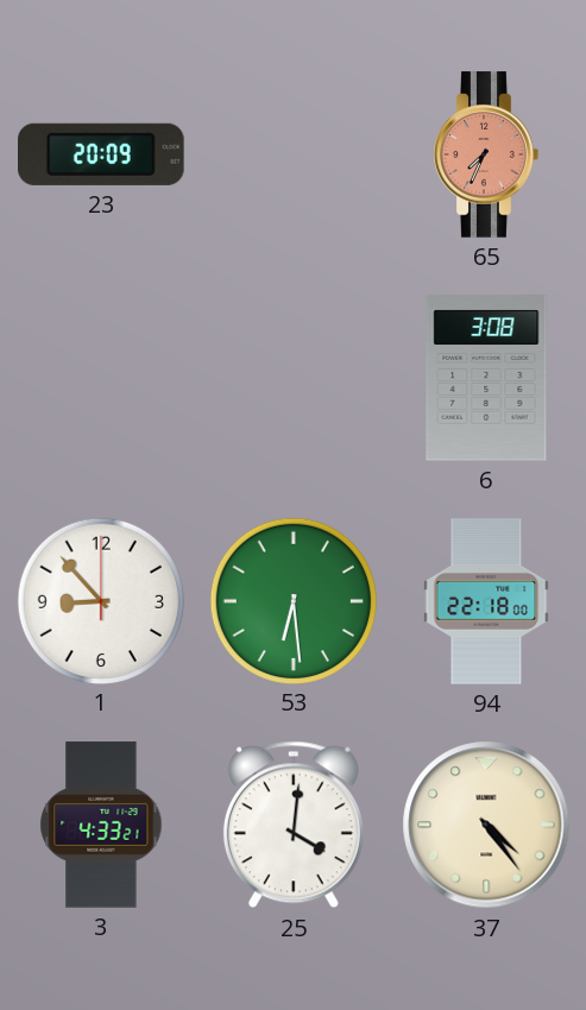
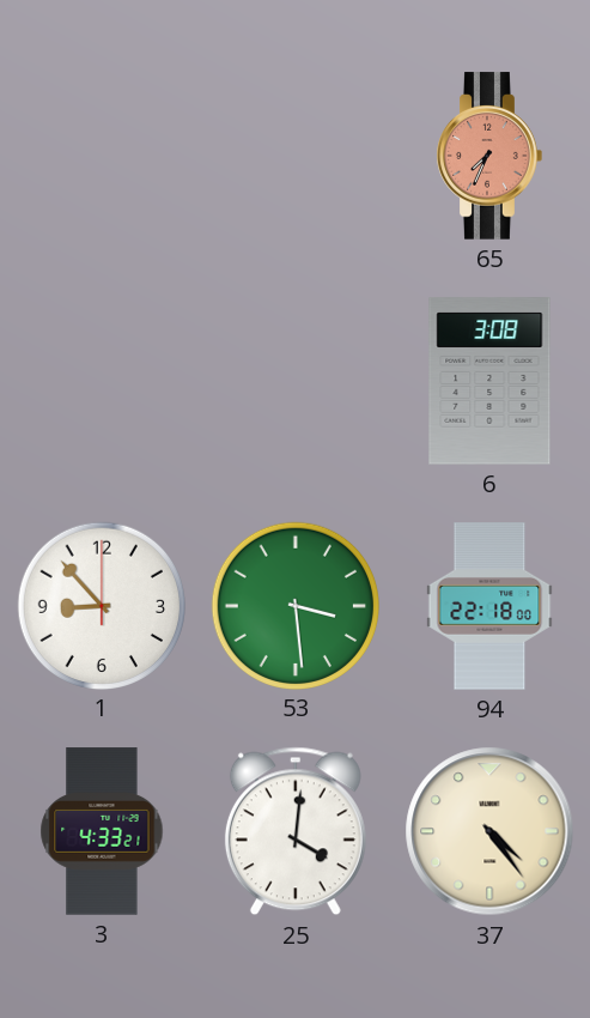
23: 20:09 -> none (102, 154)
53: 6:29 -> 3:29 (294, 605)
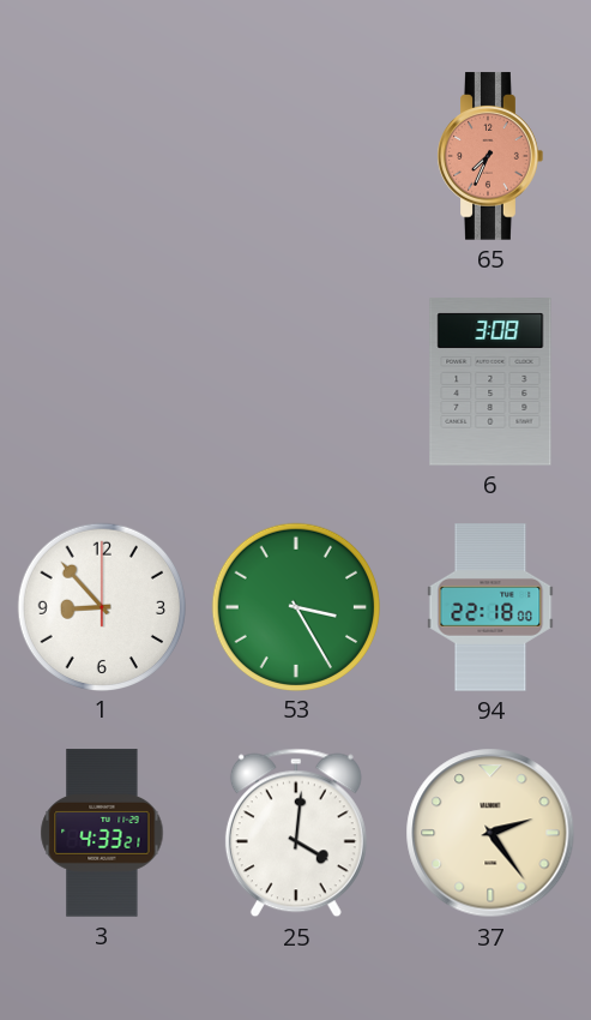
53: 3:29 -> 3:25 (295, 606)
37: 4:24 -> 2:24 (490, 833)
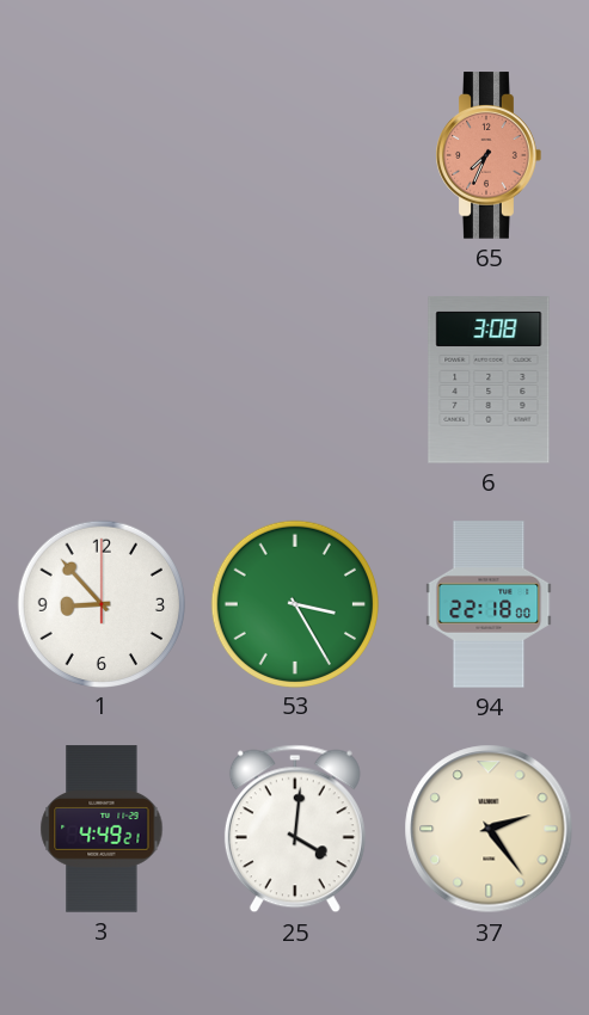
3: 4:33 -> 4:49 (102, 829)
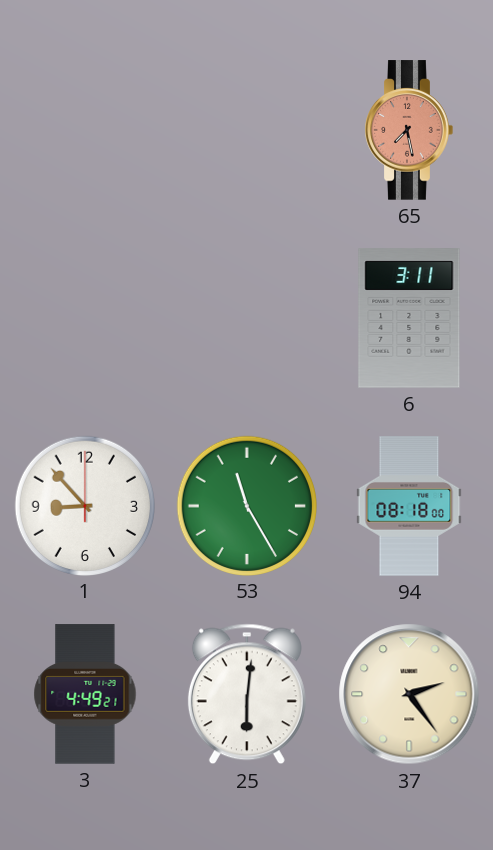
65: 7:34 -> 7:28 (409, 130)
6: 3:08 -> 3:11 (409, 318)
53: 3:25 -> 11:25 (246, 505)
94: 22:18 -> 08:18 (409, 506)
25: 4:01 -> 6:01 (247, 694)
